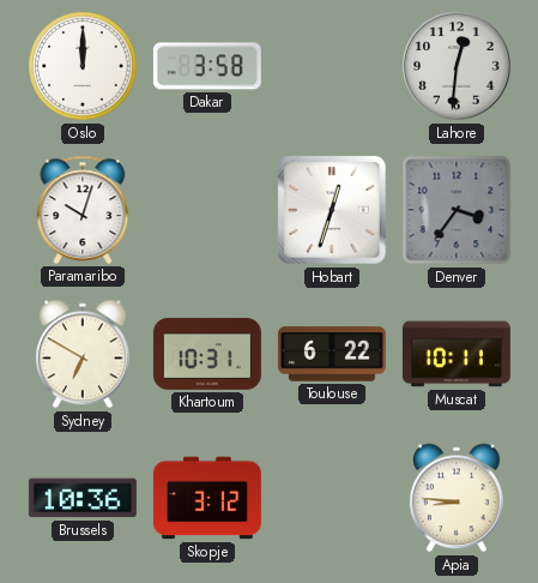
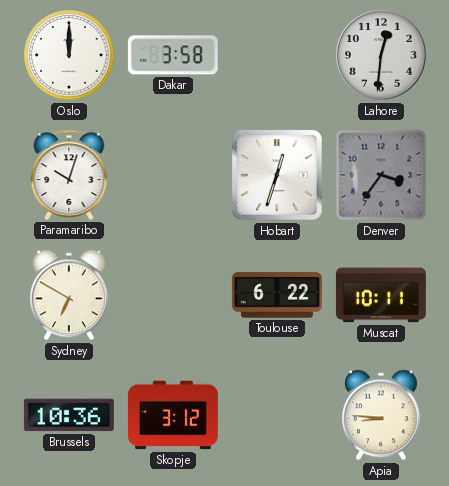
Khartoum: 10:31 -> none (207, 354)
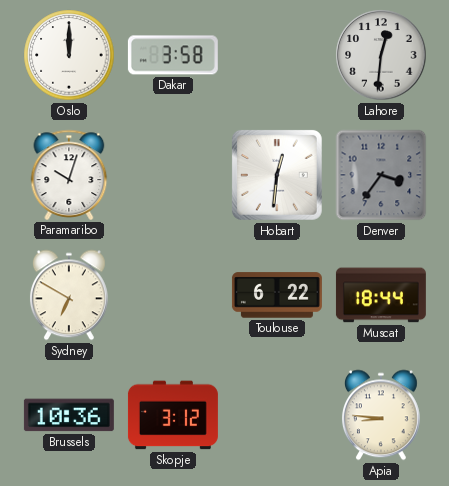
Hobart: 12:33 -> 12:31 (277, 175)
Muscat: 10:11 -> 18:44 (381, 295)
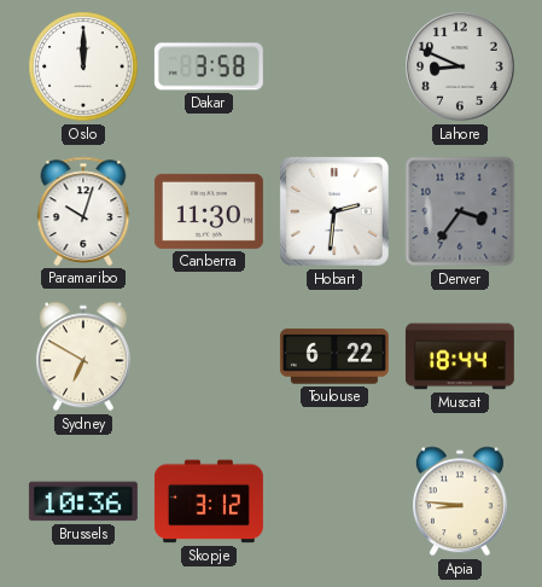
Lahore: 12:31 -> 8:49 (460, 66)
Canberra: none -> 11:30 (209, 211)
Hobart: 12:31 -> 2:31 (334, 211)
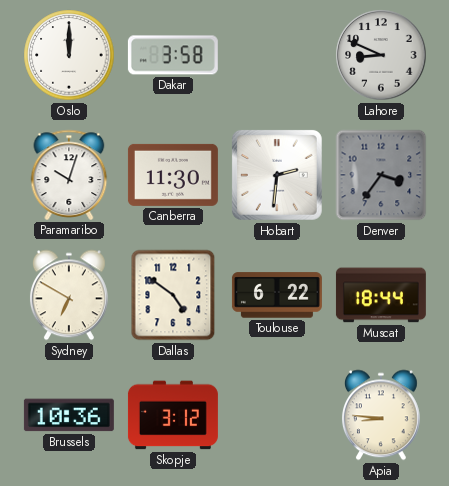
Dallas: none -> 4:51 (173, 295)
